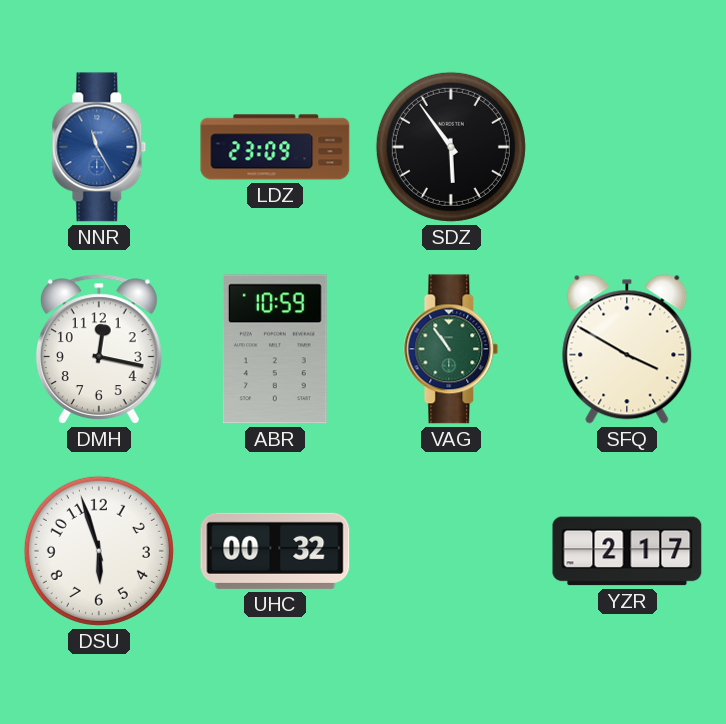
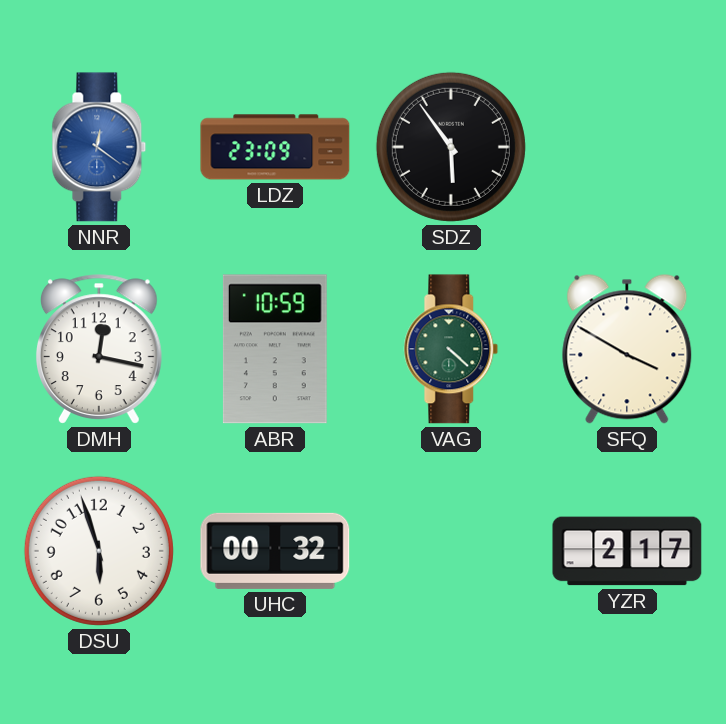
NNR: 11:25 -> 12:21 (99, 147)
VAG: 10:54 -> 4:22 (451, 349)
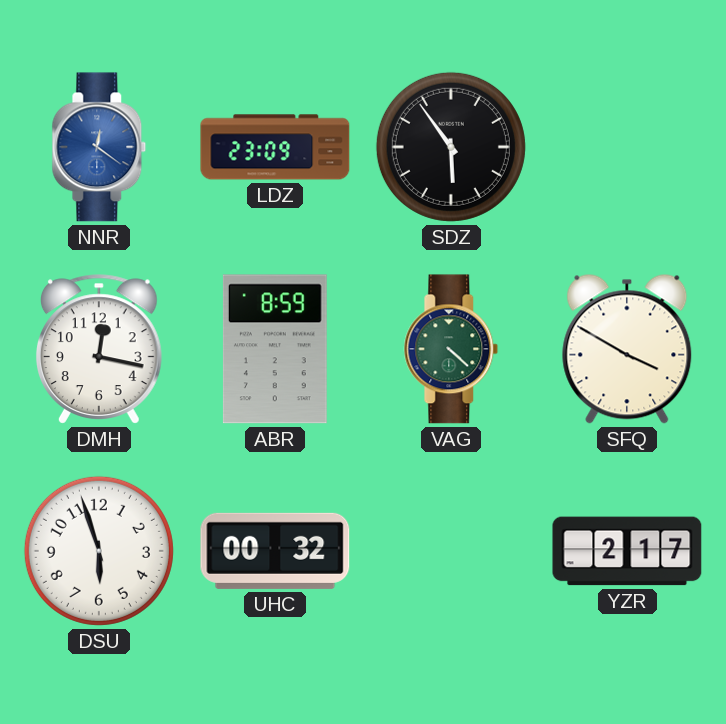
ABR: 10:59 -> 8:59 (275, 349)
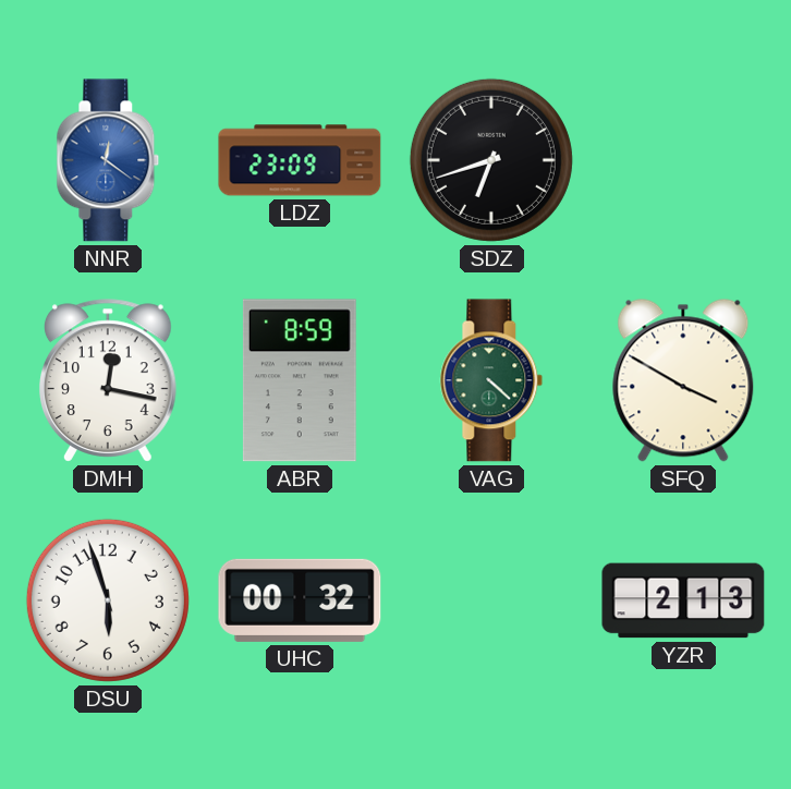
SDZ: 5:54 -> 6:42 (491, 160)
YZR: 2:17 -> 2:13 (683, 600)
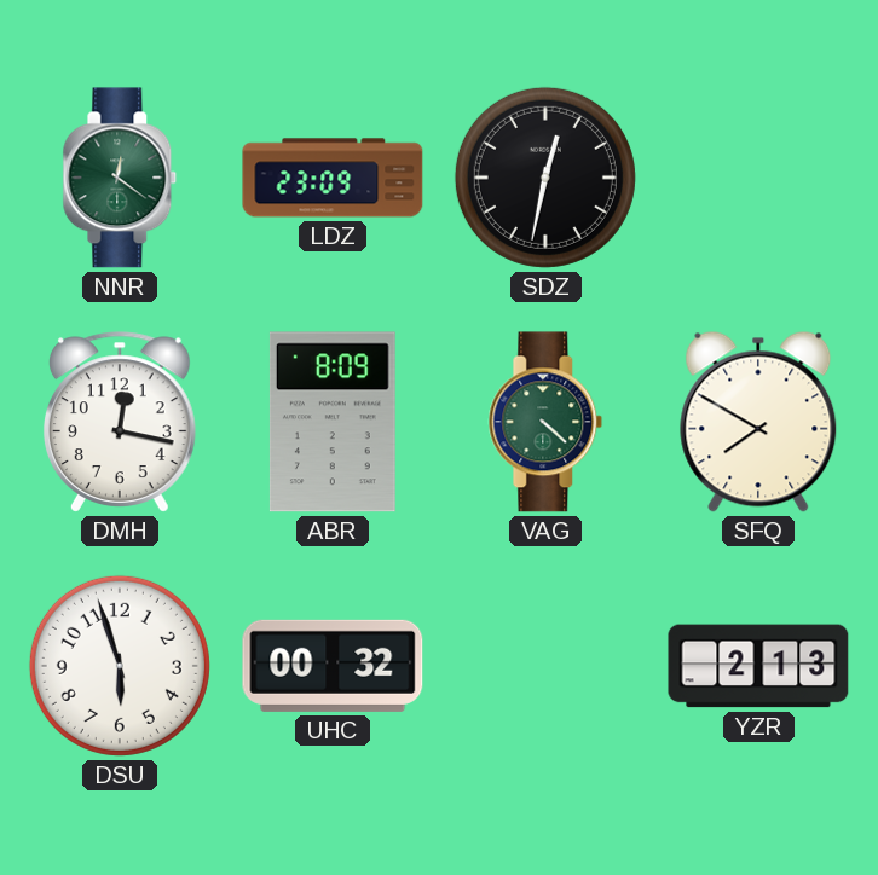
NNR dial: blue -> green (120, 178)
SDZ: 6:42 -> 12:32 (545, 178)
ABR: 8:59 -> 8:09 (333, 422)
SFQ: 3:50 -> 7:50 (758, 422)
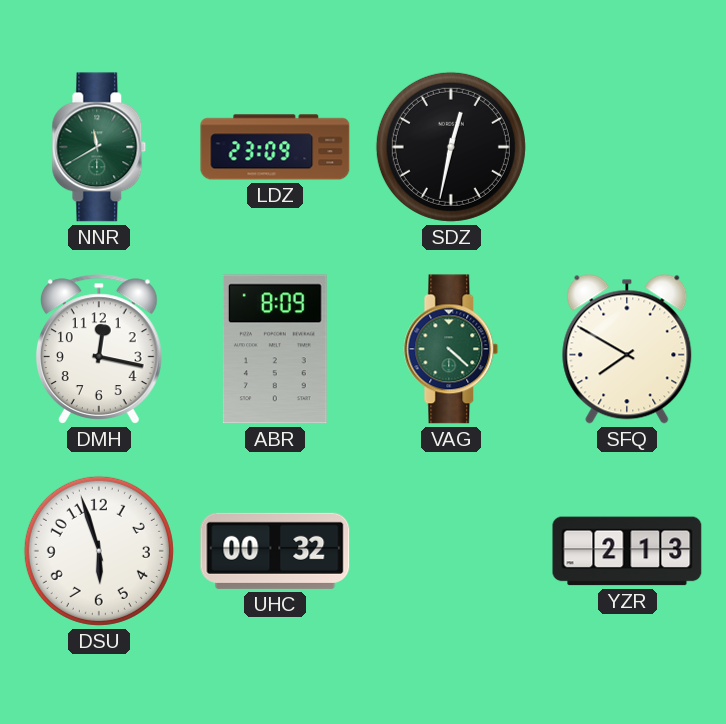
NNR: 12:21 -> 11:40 (99, 147)
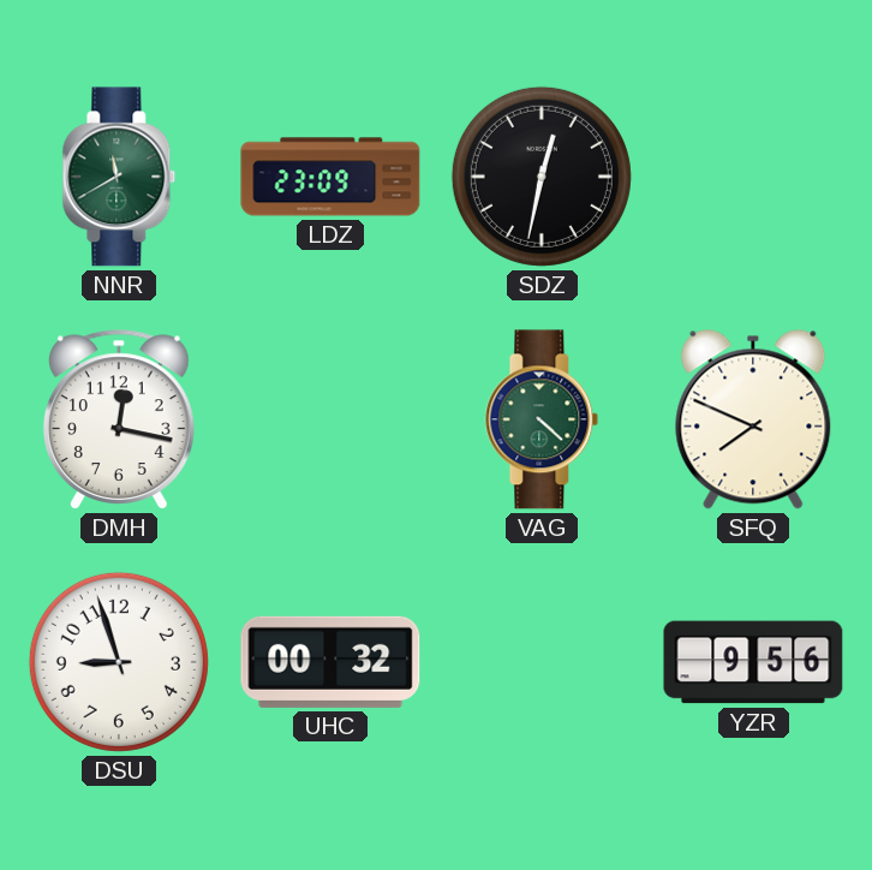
ABR: 8:09 -> none (275, 349)
SFQ: 7:50 -> 7:49 (753, 419)
DSU: 5:57 -> 8:57 (119, 662)
YZR: 2:13 -> 9:56 (753, 662)
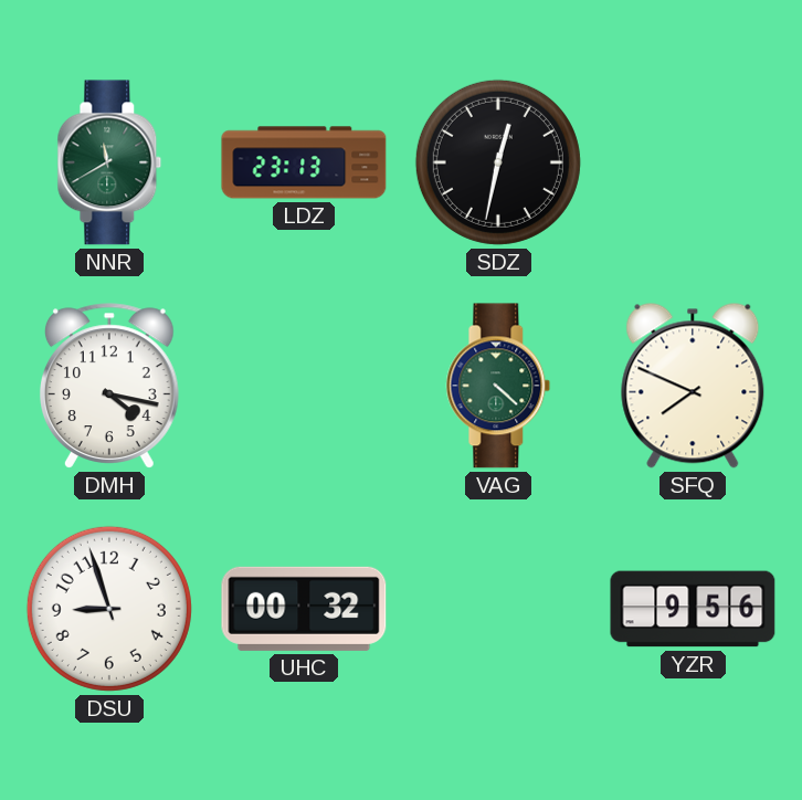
LDZ: 23:09 -> 23:13 (304, 162)
DMH: 12:17 -> 4:17 (109, 386)
